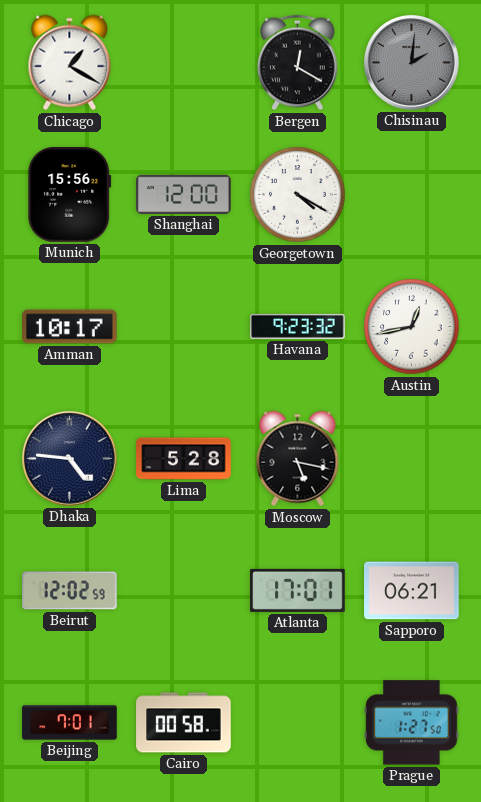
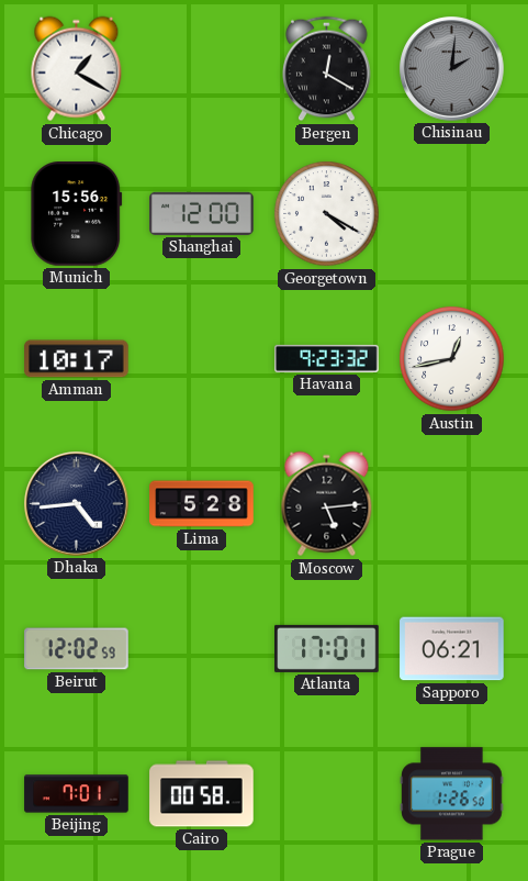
Dhaka: 4:46 -> 4:44 (77, 504)
Moscow: 5:17 -> 5:14 (327, 504)
Prague: 1:27 -> 1:26 (452, 794)
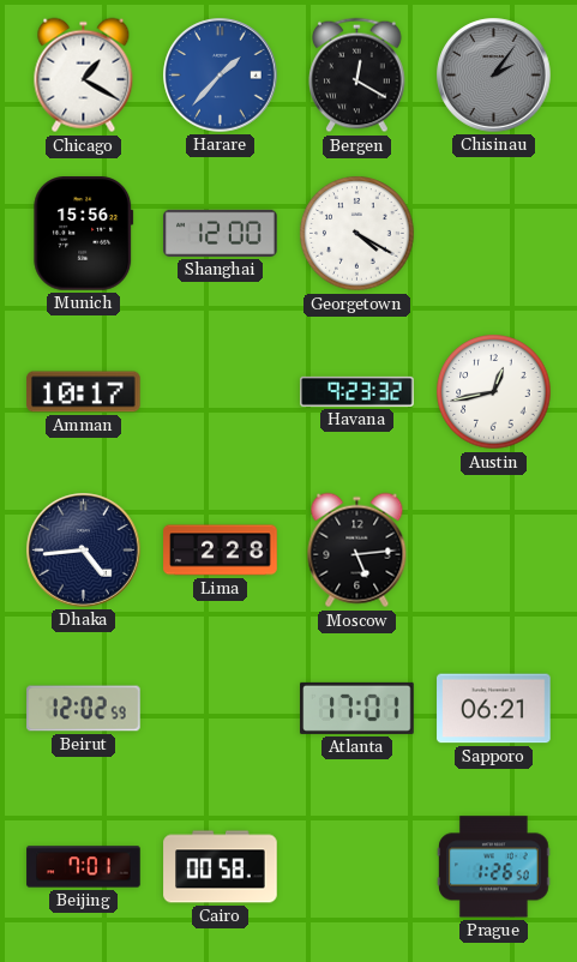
Harare: none -> 1:37 (221, 76)
Chisinau: 2:01 -> 2:06 (494, 76)
Lima: 5:28 -> 2:28 (221, 551)
